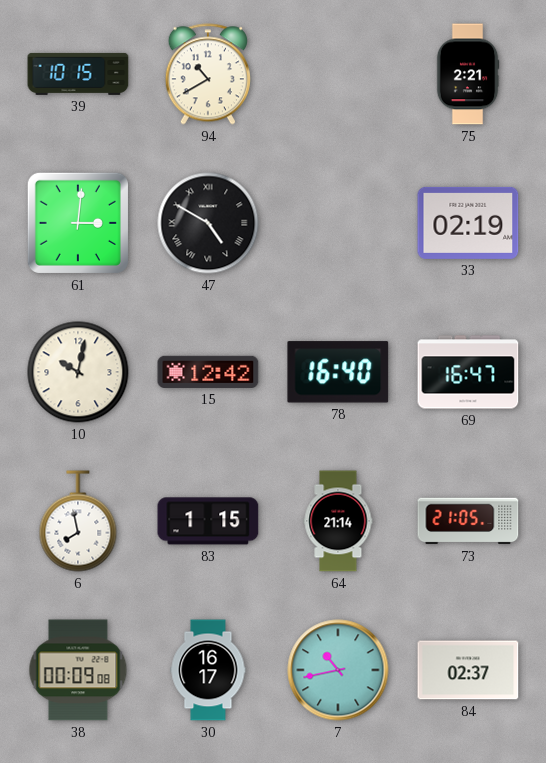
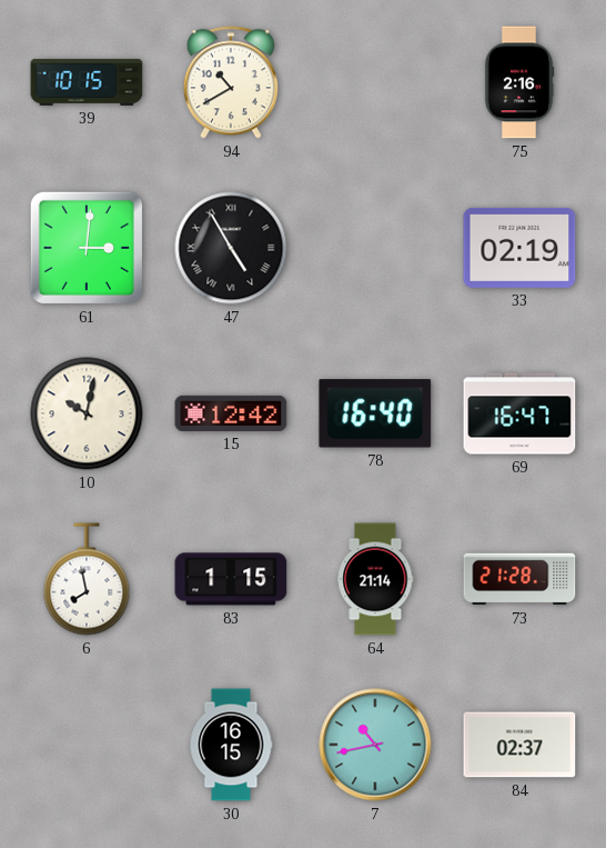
75: 2:21 -> 2:16 (519, 82)
47: 4:50 -> 4:55 (231, 248)
73: 21:05 -> 21:28 (519, 579)
38: 00:09 -> none (78, 670)
30: 16:17 -> 16:15 (231, 745)
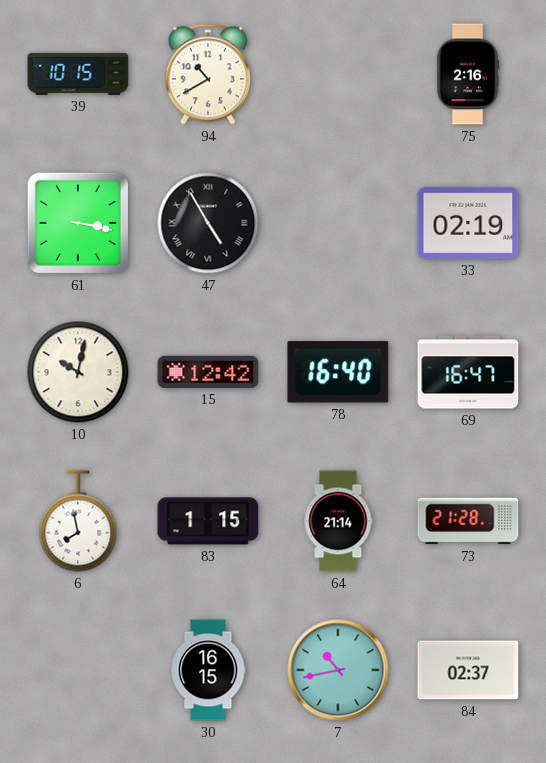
61: 3:01 -> 3:17 (78, 223)
